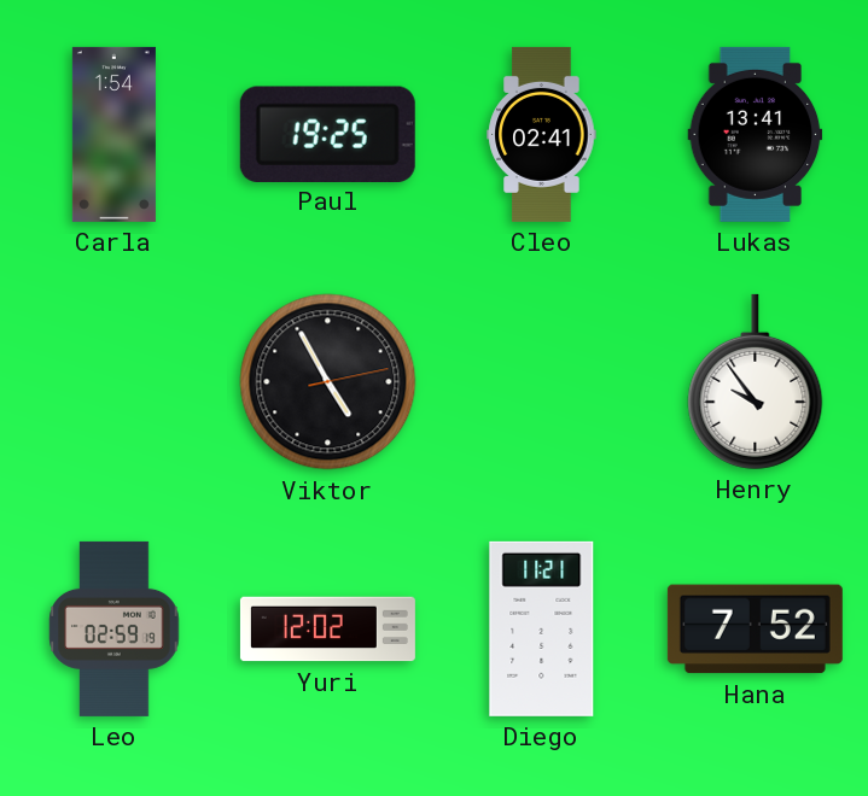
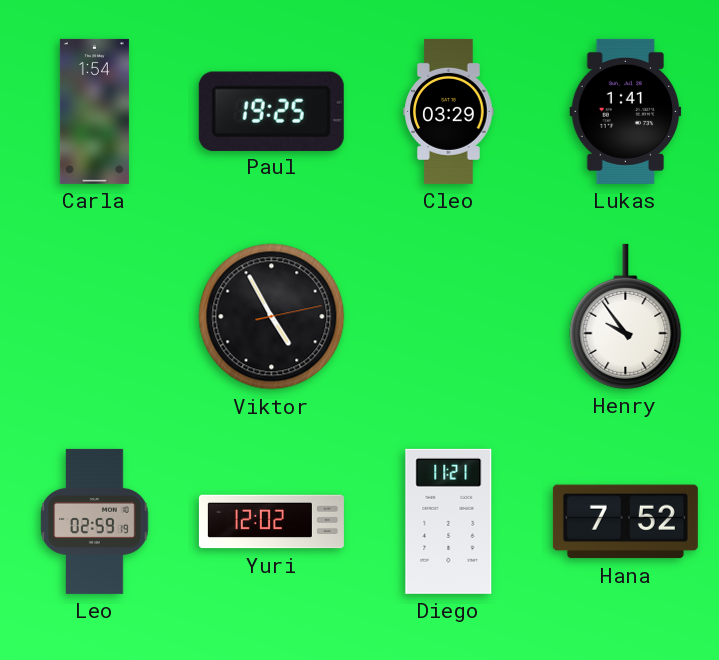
Cleo: 02:41 -> 03:29 (449, 111)
Lukas: 13:41 -> 1:41 (626, 111)
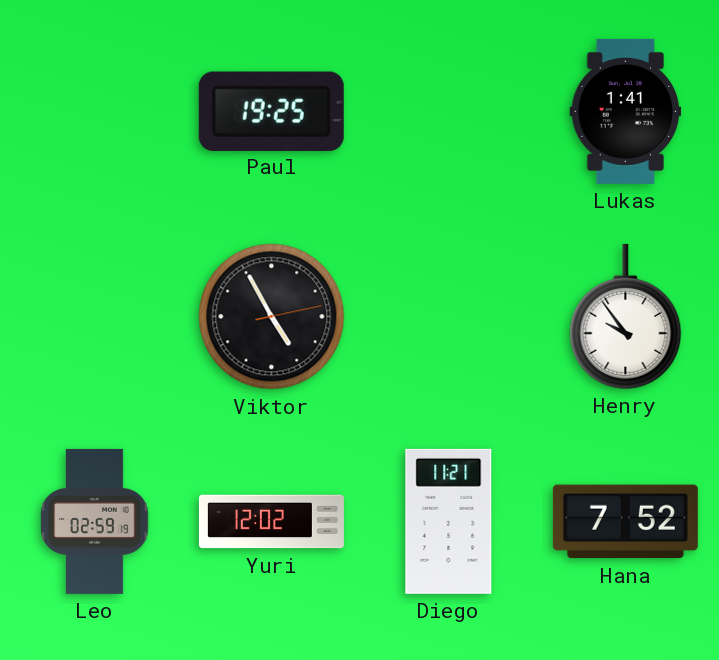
Carla: 1:54 -> none (94, 111)
Cleo: 03:29 -> none (449, 111)
